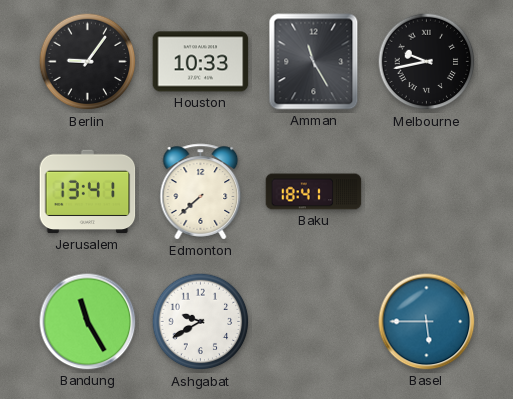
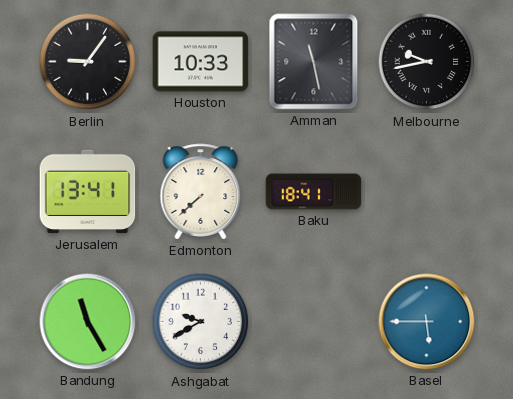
Amman: 11:25 -> 11:28 (314, 62)
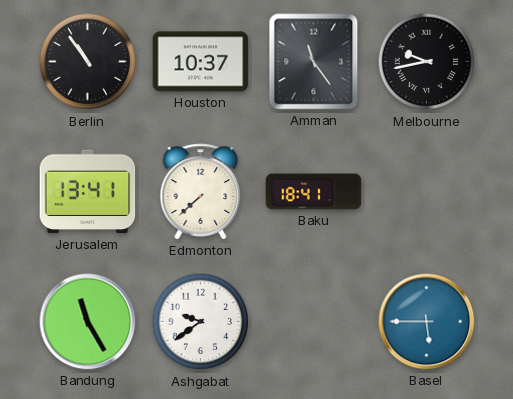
Berlin: 9:06 -> 10:54 (88, 62)
Houston: 10:33 -> 10:37 (201, 62)
Amman: 11:28 -> 11:24 (314, 62)
Ashgabat: 9:40 -> 9:39 (201, 322)
